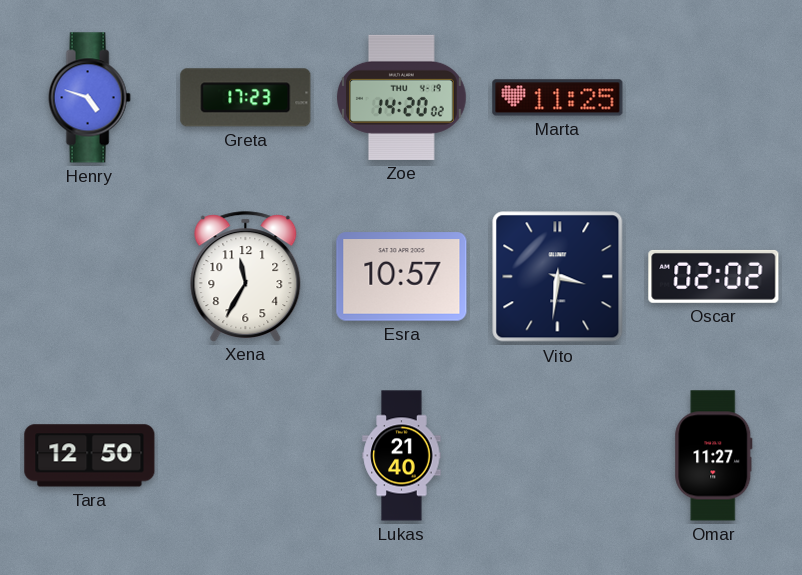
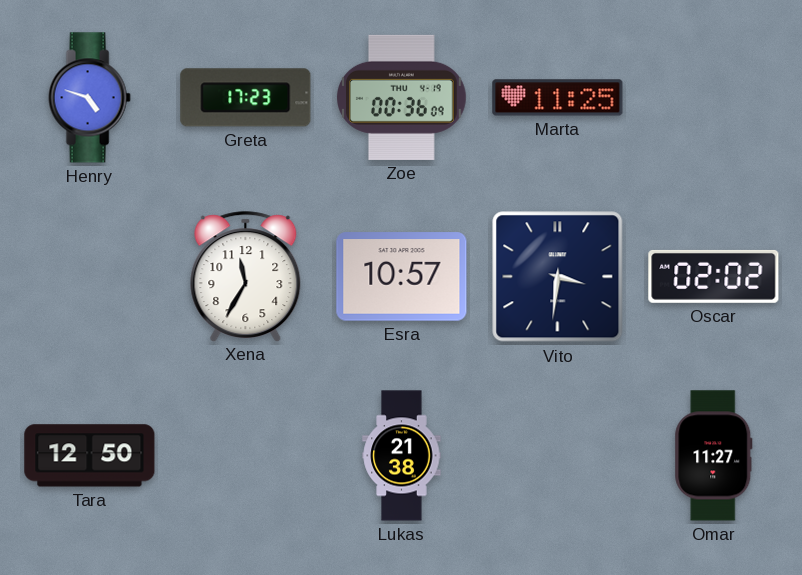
Zoe: 14:20 -> 00:36 (402, 97)
Lukas: 21:40 -> 21:38 (402, 456)
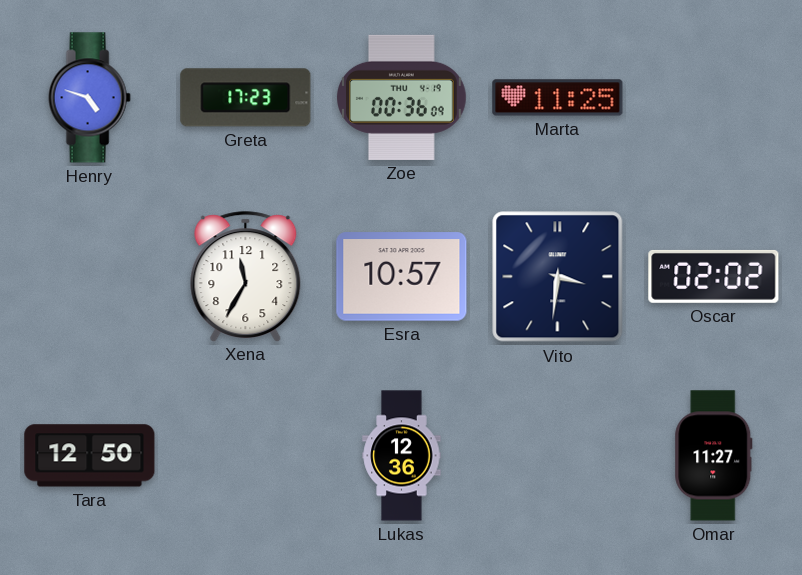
Lukas: 21:38 -> 12:36 (402, 456)
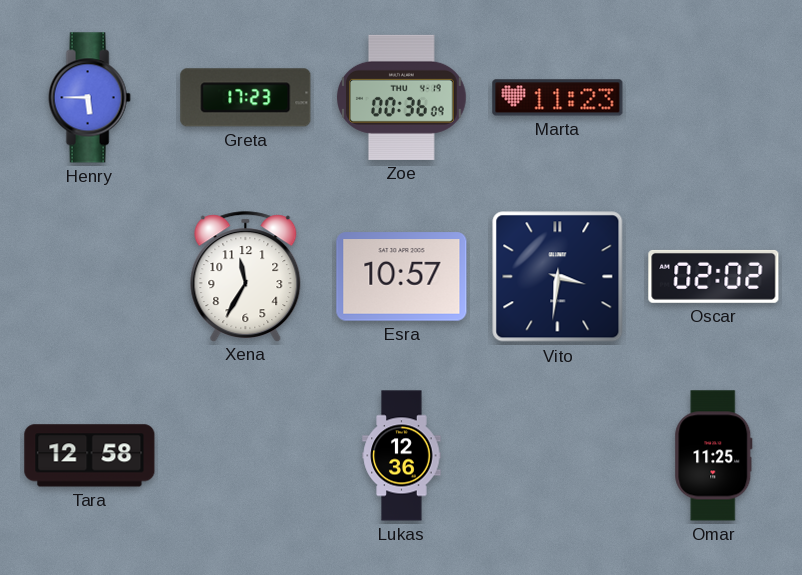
Henry: 4:48 -> 5:45 (89, 98)
Marta: 11:25 -> 11:23 (558, 98)
Tara: 12:50 -> 12:58 (90, 456)
Omar: 11:27 -> 11:25 (714, 456)
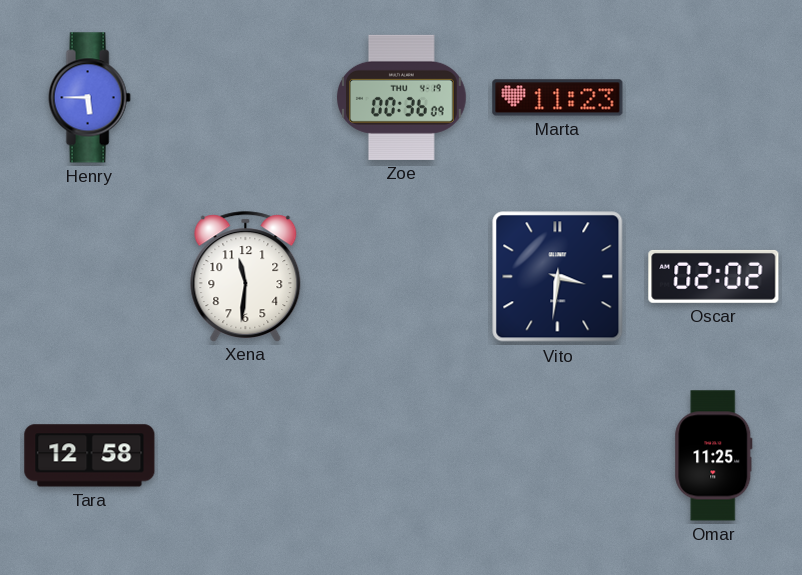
Greta: 17:23 -> none (246, 98)
Xena: 11:35 -> 11:31 (246, 276)
Esra: 10:57 -> none (402, 277)
Lukas: 12:36 -> none (402, 456)
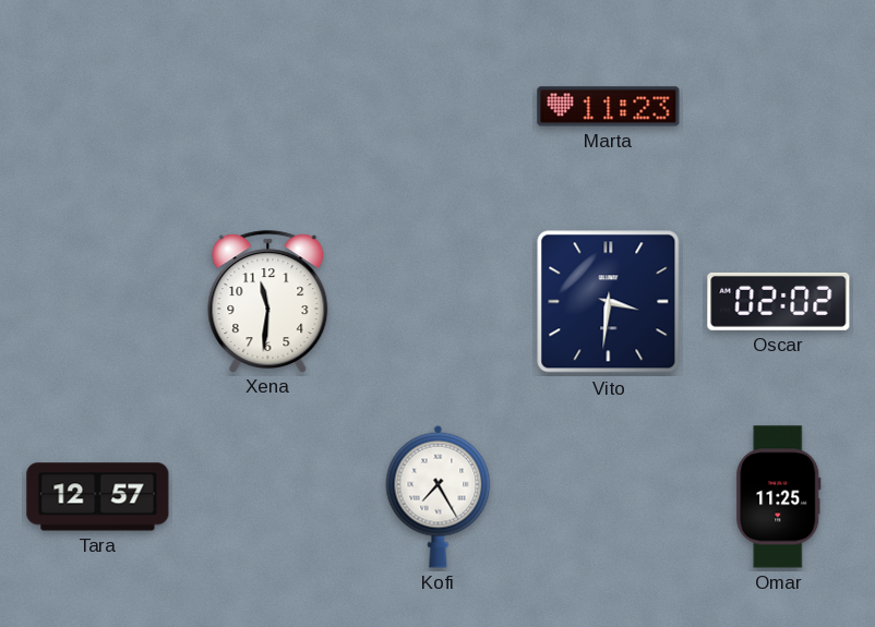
Henry: 5:45 -> none (89, 98)
Zoe: 00:36 -> none (402, 97)
Tara: 12:58 -> 12:57 (98, 497)
Kofi: none -> 7:25 (439, 496)
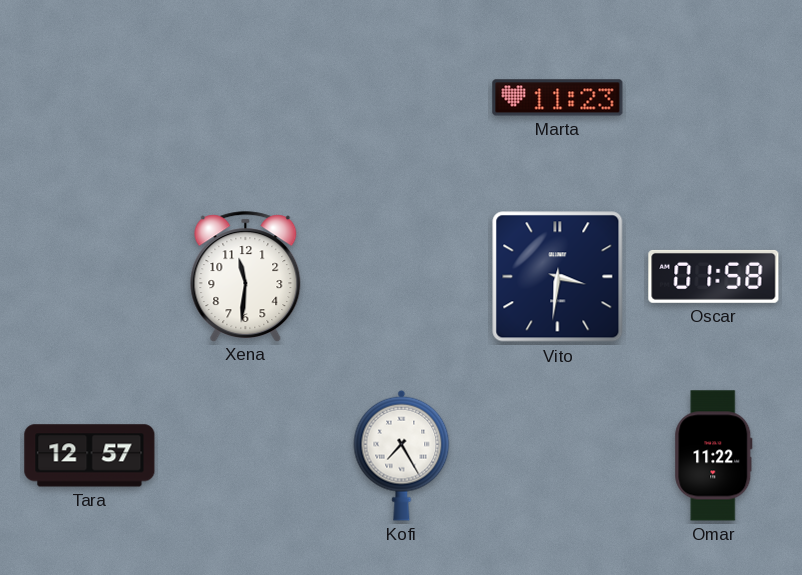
Oscar: 02:02 -> 01:58 (714, 276)
Omar: 11:25 -> 11:22 (714, 456)
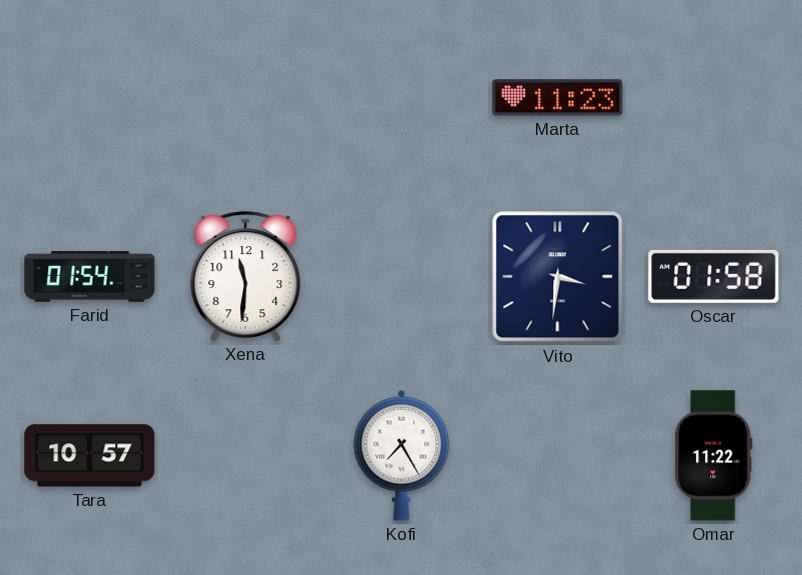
Farid: none -> 01:54 (90, 277)
Tara: 12:57 -> 10:57 (90, 456)
